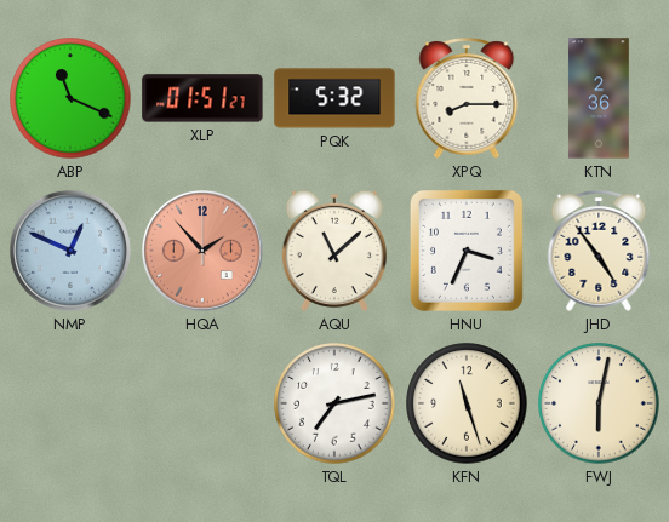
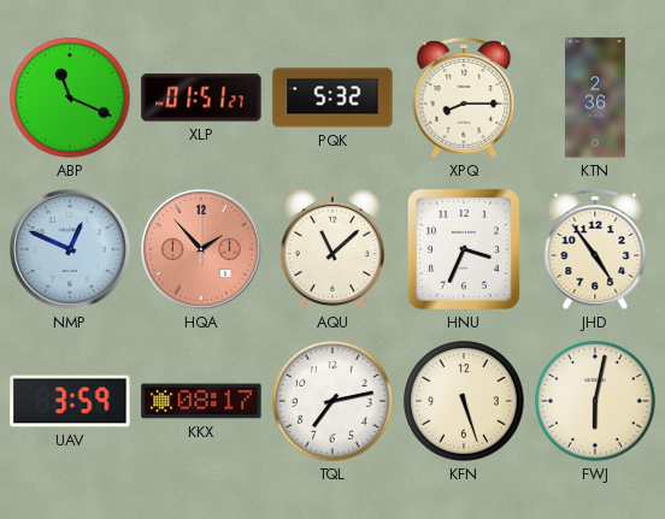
UAV: none -> 3:59 (70, 401)
KKX: none -> 08:17 (201, 401)
KFN: 11:27 -> 5:27 (464, 401)
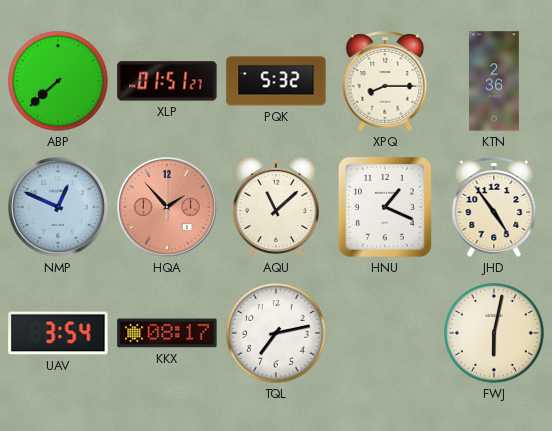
ABP: 11:19 -> 7:38 (58, 81)
HNU: 3:34 -> 1:19 (385, 207)
UAV: 3:59 -> 3:54 (58, 333)
KFN: 5:27 -> none (464, 401)
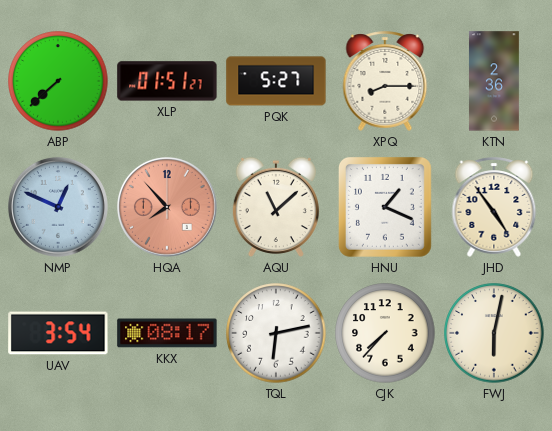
PQK: 5:32 -> 5:27 (276, 81)
HQA: 1:53 -> 7:53 (167, 207)
TQL: 7:13 -> 6:13 (276, 333)
CJK: none -> 7:37 (385, 333)
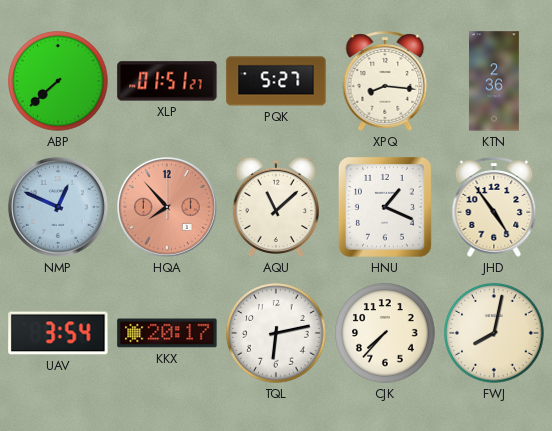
XPQ: 8:15 -> 8:16 (385, 81)
KKX: 08:17 -> 20:17 (167, 333)
FWJ: 6:02 -> 8:02 (494, 333)
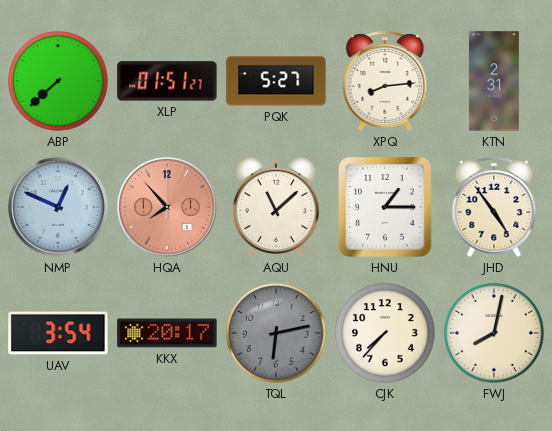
XPQ: 8:16 -> 8:14 (385, 81)
KTN: 2:36 -> 2:31 (494, 81)
HNU: 1:19 -> 1:15 (385, 207)
TQL dial: white -> grey (276, 333)
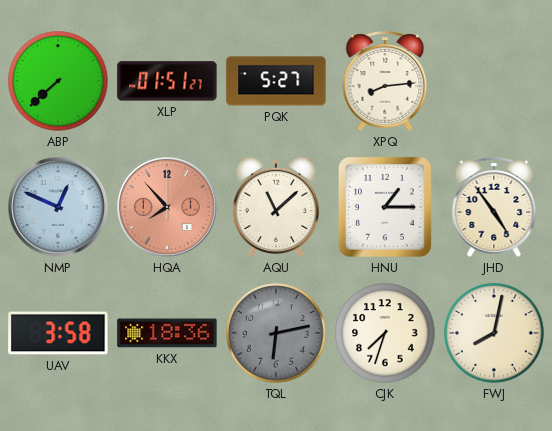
KTN: 2:31 -> none (494, 81)
UAV: 3:54 -> 3:58 (58, 333)
KKX: 20:17 -> 18:36 (167, 333)
CJK: 7:37 -> 7:33 (385, 333)
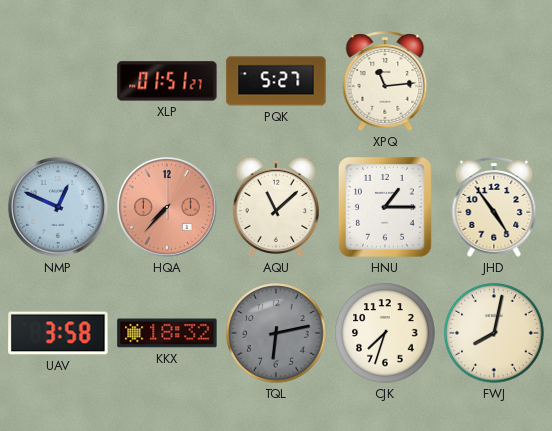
ABP: 7:38 -> none (58, 81)
XPQ: 8:14 -> 11:14 (385, 81)
HQA: 7:53 -> 7:37 (167, 207)
KKX: 18:36 -> 18:32 (167, 333)
